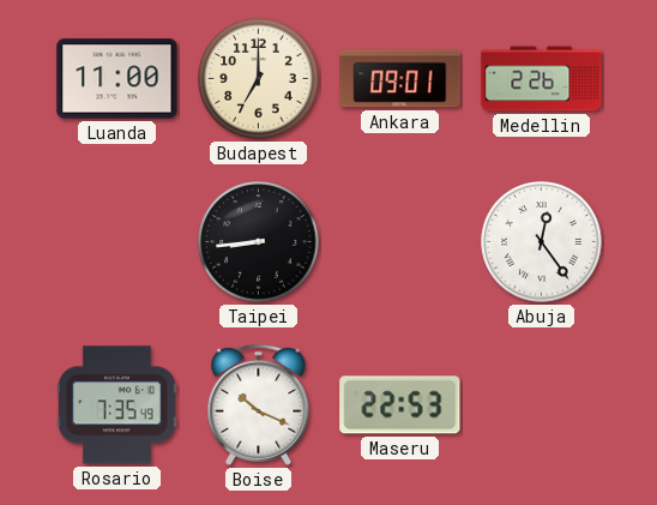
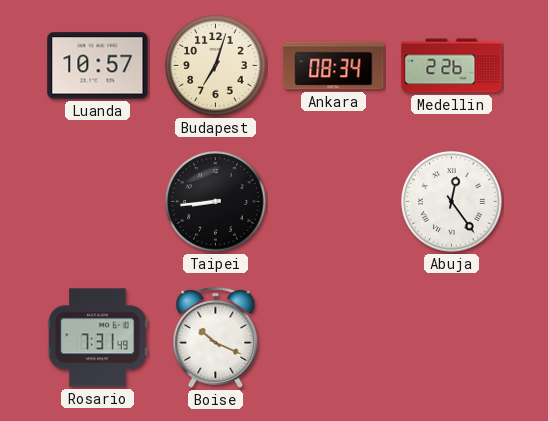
Luanda: 11:00 -> 10:57 (98, 66)
Budapest: 7:00 -> 7:03 (216, 66)
Ankara: 09:01 -> 08:34 (334, 66)
Rosario: 7:35 -> 7:31 (98, 338)
Maseru: 22:53 -> none (400, 405)
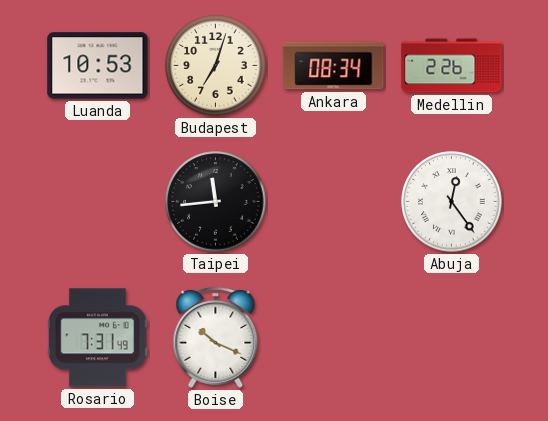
Luanda: 10:57 -> 10:53 (98, 66)
Taipei: 8:44 -> 11:44 (216, 202)
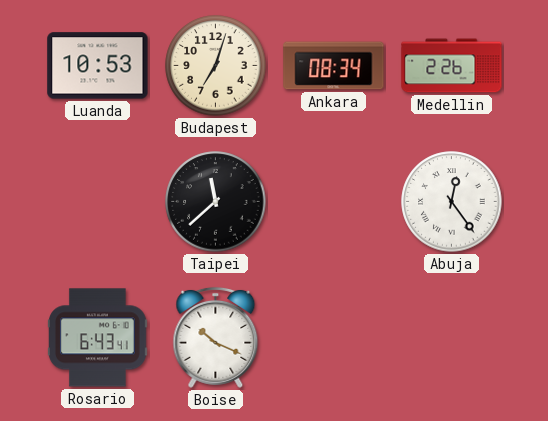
Taipei: 11:44 -> 11:38 (216, 202)
Rosario: 7:31 -> 6:43 (98, 338)
